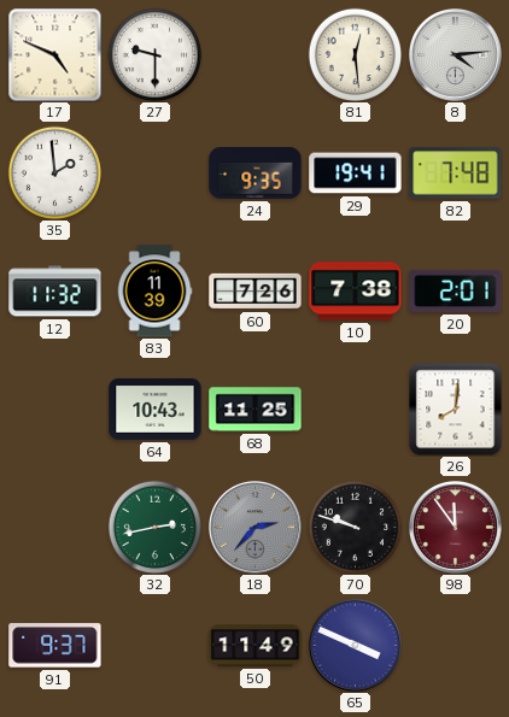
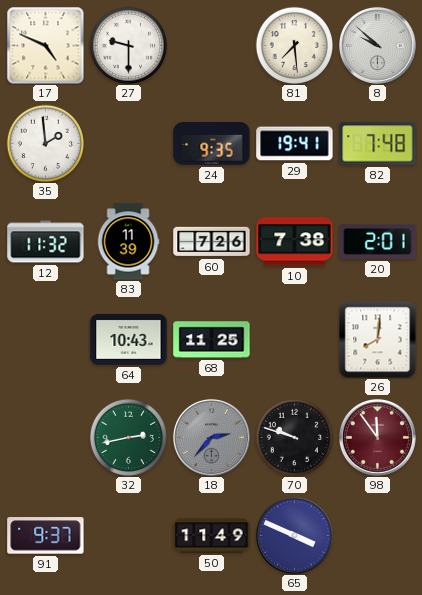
81: 12:29 -> 7:29 (294, 45)
8: 4:14 -> 9:52 (377, 45)
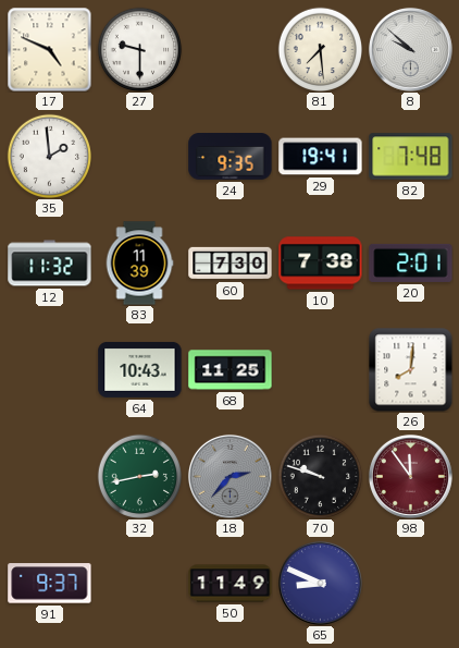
60: 7:26 -> 7:30 (231, 264)
65: 3:49 -> 8:49 (320, 583)
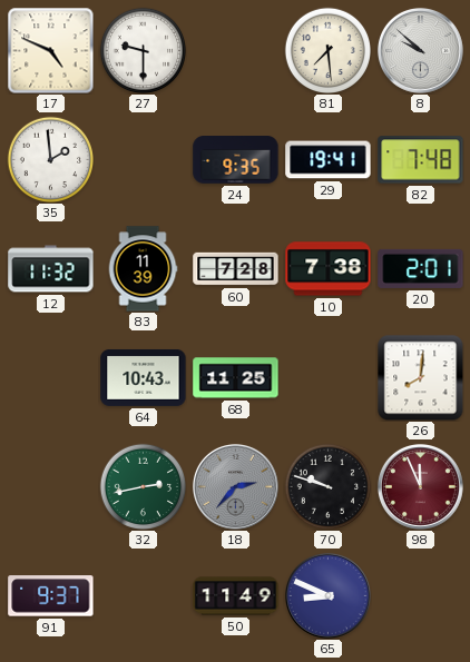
60: 7:30 -> 7:28 (236, 269)
98: 11:54 -> 11:56 (420, 486)
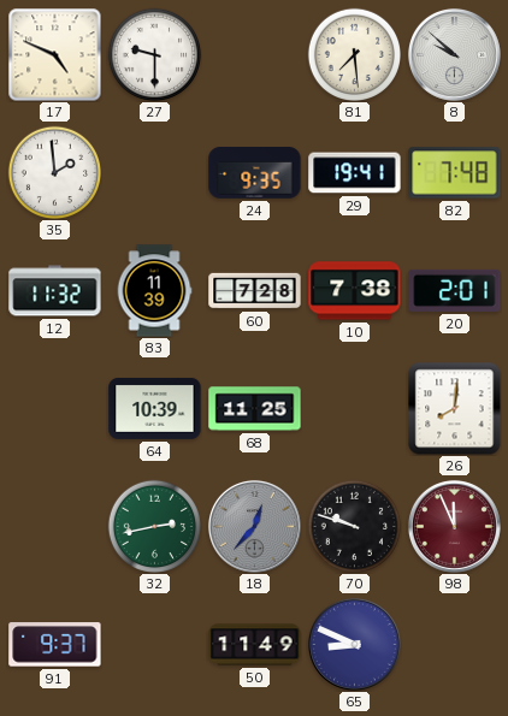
64: 10:43 -> 10:39 (155, 408)
18: 2:37 -> 12:37 (254, 526)
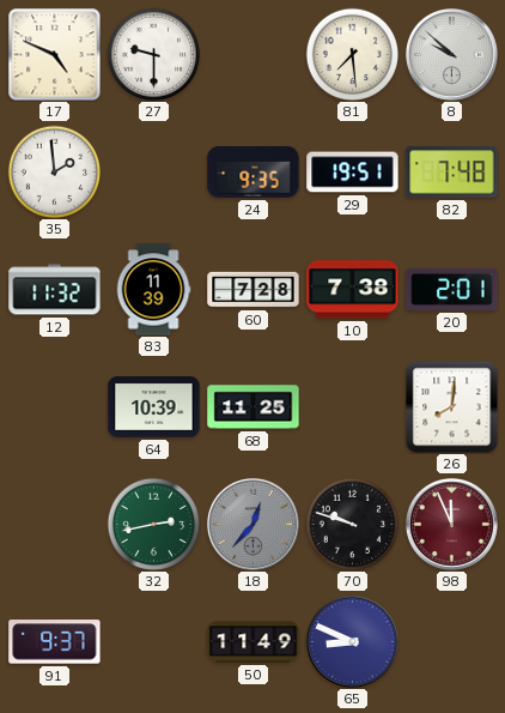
29: 19:41 -> 19:51 (353, 173)
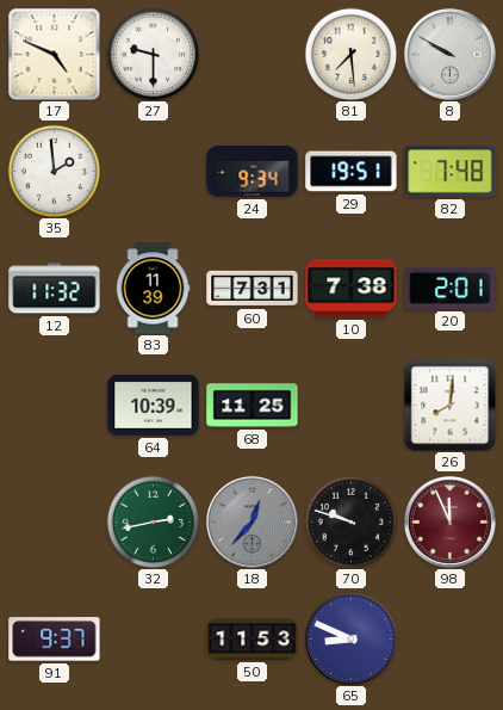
8: 9:52 -> 9:50 (449, 54)
24: 9:35 -> 9:34 (253, 172)
60: 7:28 -> 7:31 (253, 289)
50: 11:49 -> 11:53 (253, 640)
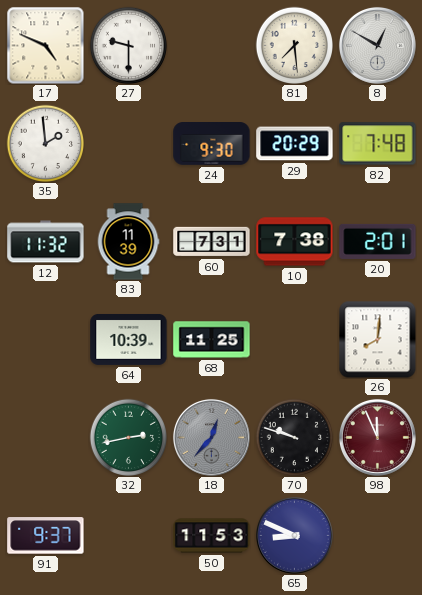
8: 9:50 -> 12:50 (377, 45)
24: 9:34 -> 9:30 (212, 144)
29: 19:51 -> 20:29 (295, 144)
